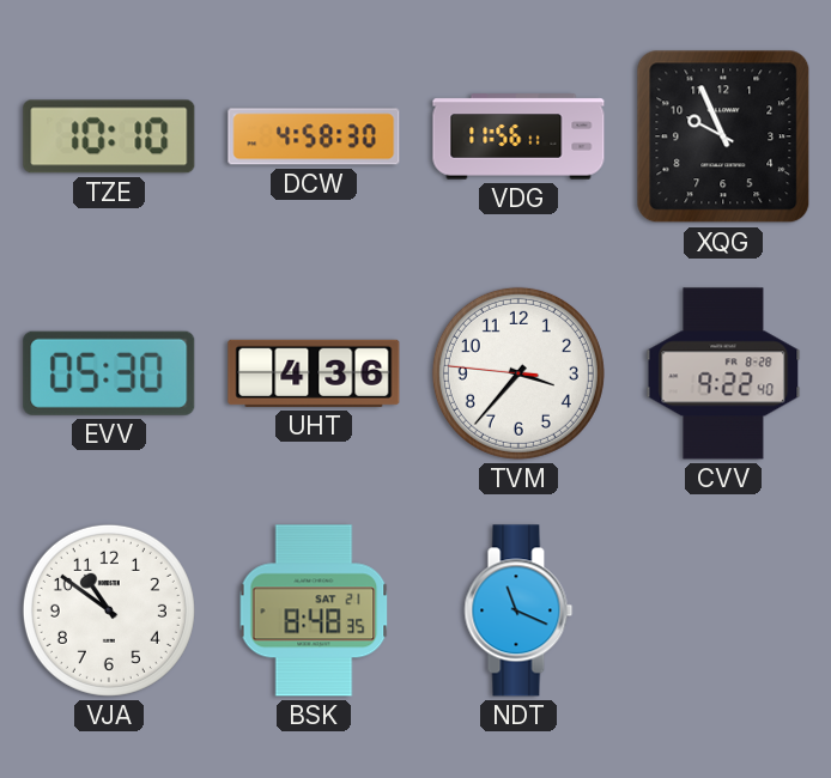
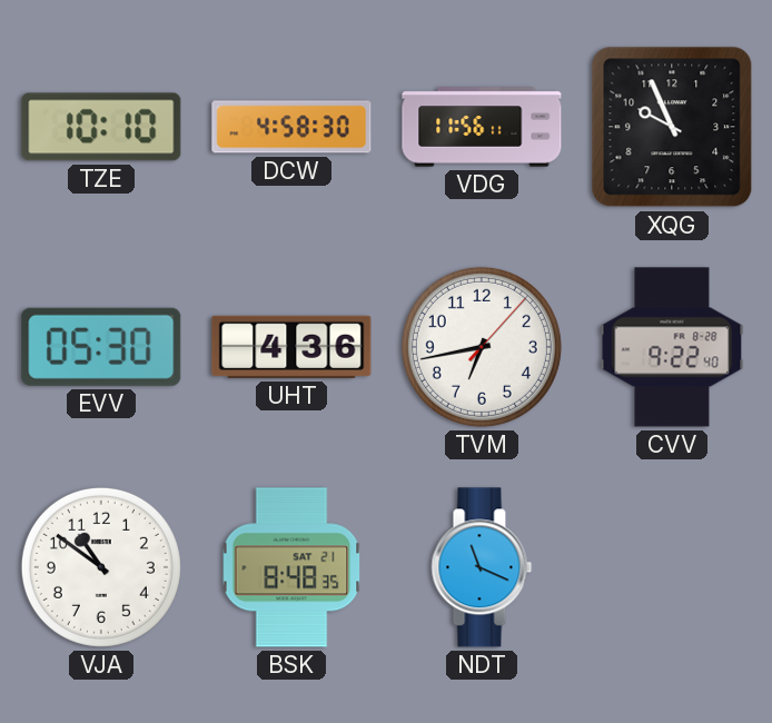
TVM: 3:36 -> 6:43 (482, 347)
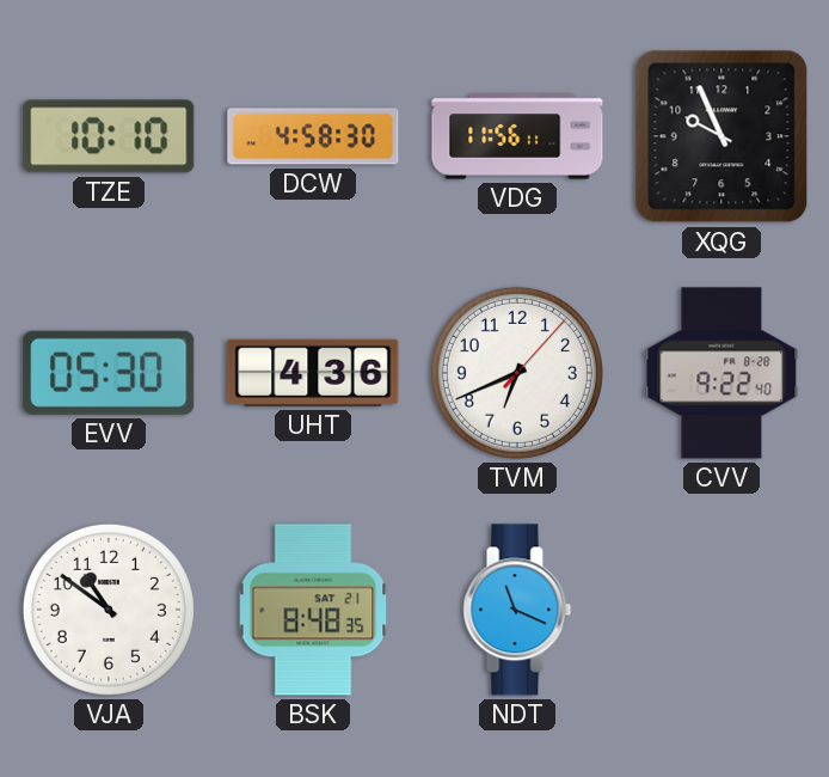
TVM: 6:43 -> 6:41 (517, 373)
